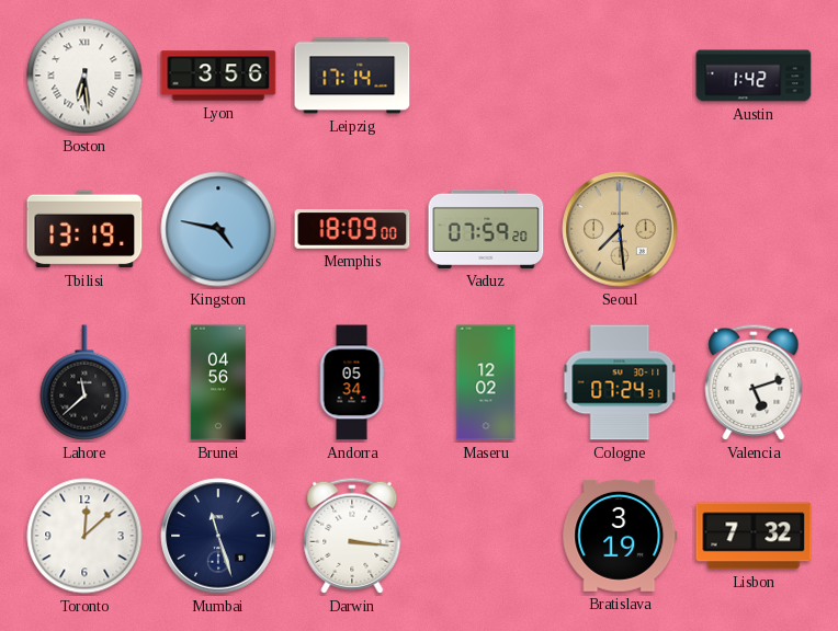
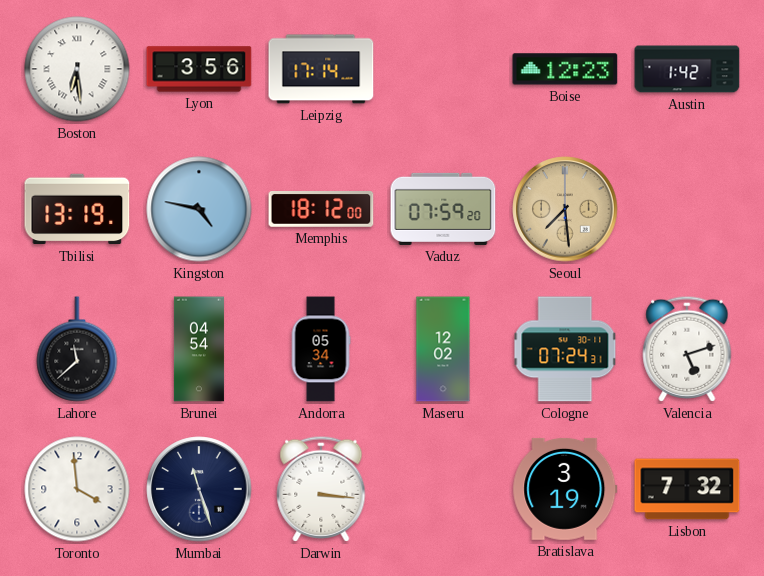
Boise: none -> 12:23 (565, 69)
Memphis: 18:09 -> 18:12 (321, 210)
Brunei: 04:56 -> 04:54 (199, 349)
Toronto: 12:08 -> 3:59 (77, 489)
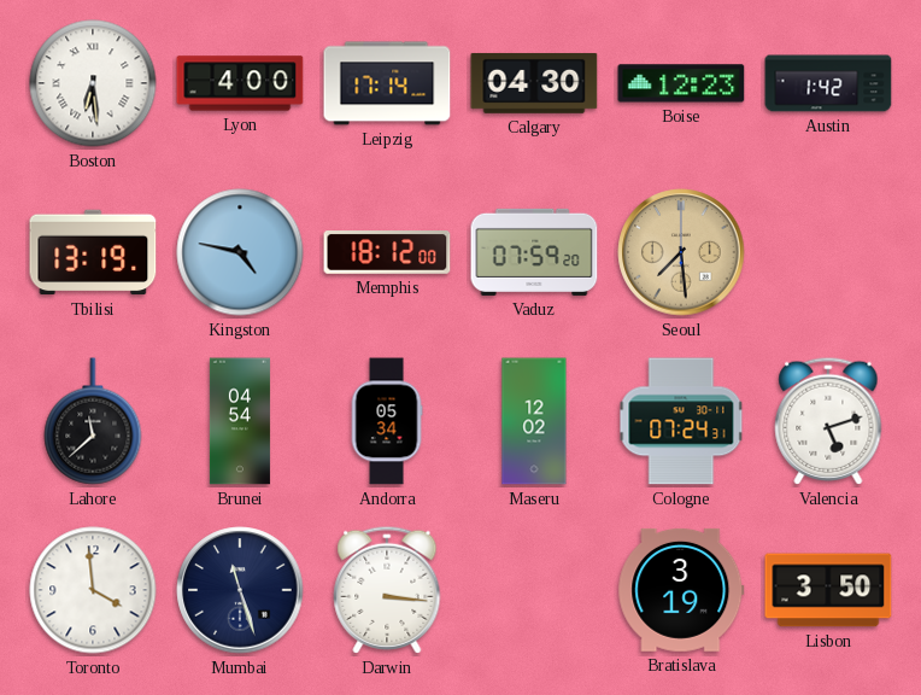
Lyon: 3:56 -> 4:00 (240, 83)
Calgary: none -> 04:30 (534, 83)
Lisbon: 7:32 -> 3:50 (828, 590)
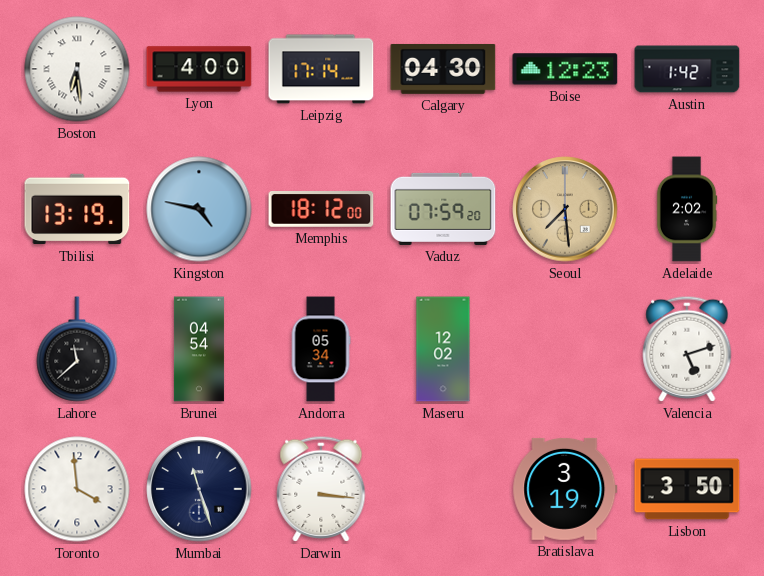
Adelaide: none -> 2:02 (687, 209)
Cologne: 07:24 -> none (681, 421)
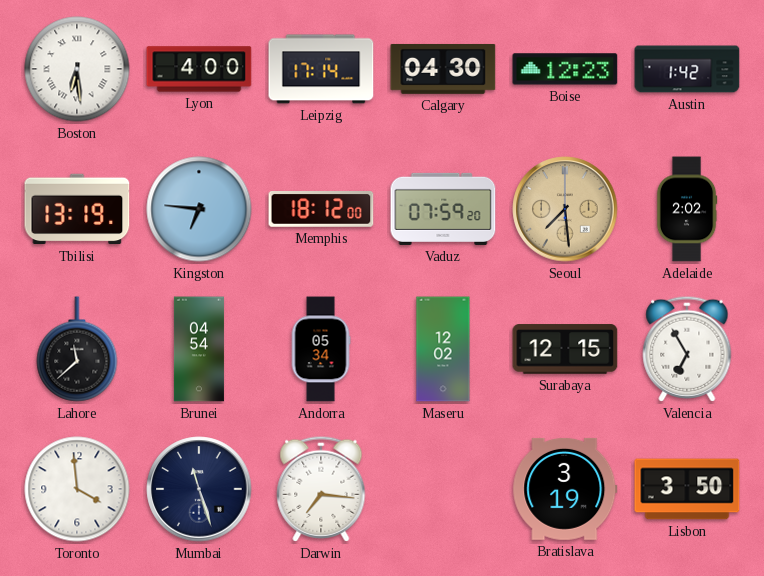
Kingston: 4:47 -> 6:46 (199, 209)
Surabaya: none -> 12:15 (565, 349)
Valencia: 5:12 -> 6:55 (687, 349)
Darwin: 3:16 -> 7:16 (321, 489)
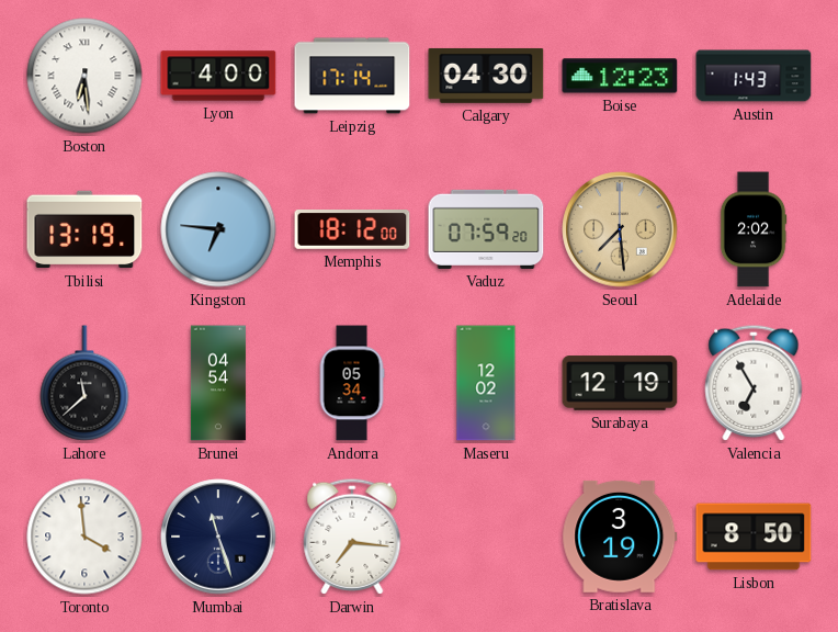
Austin: 1:42 -> 1:43 (754, 76)
Surabaya: 12:15 -> 12:19 (620, 383)
Lisbon: 3:50 -> 8:50 (754, 537)
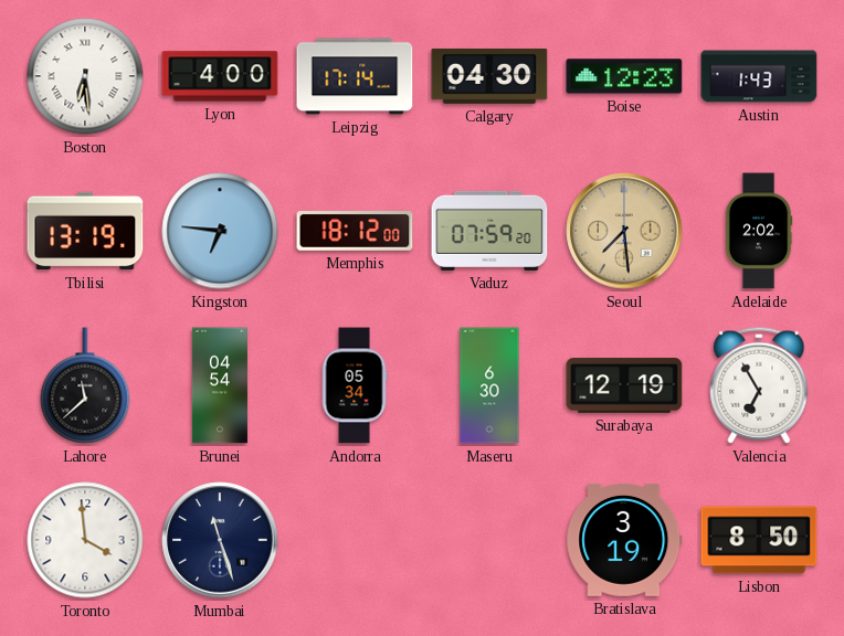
Maseru: 12:02 -> 6:30 (489, 385)
Darwin: 7:16 -> none (352, 537)
